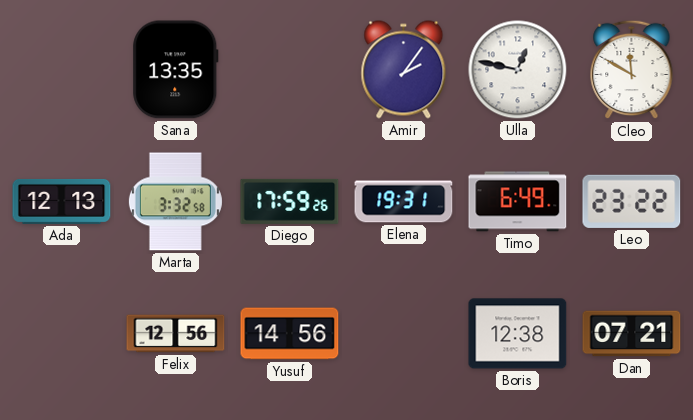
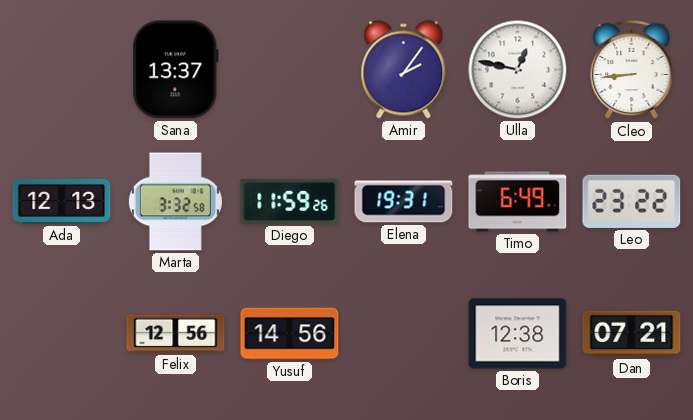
Sana: 13:35 -> 13:37 (176, 70)
Cleo: 11:50 -> 8:44 (632, 70)
Diego: 17:59 -> 11:59 (290, 201)
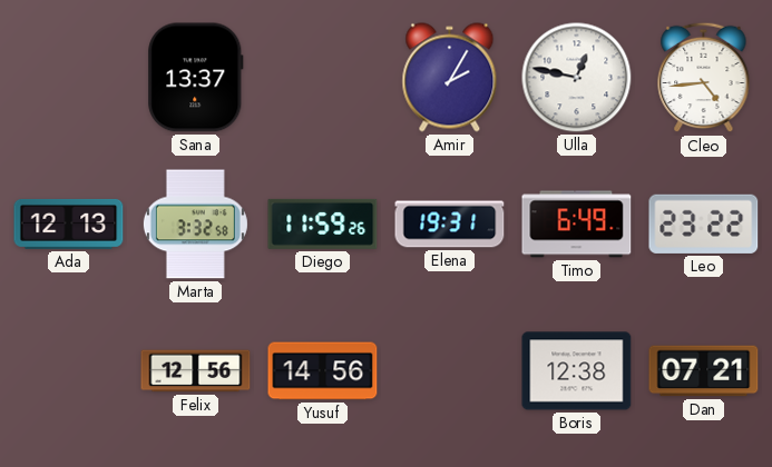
Amir: 2:06 -> 2:05 (450, 78)
Cleo: 8:44 -> 4:44 (704, 78)
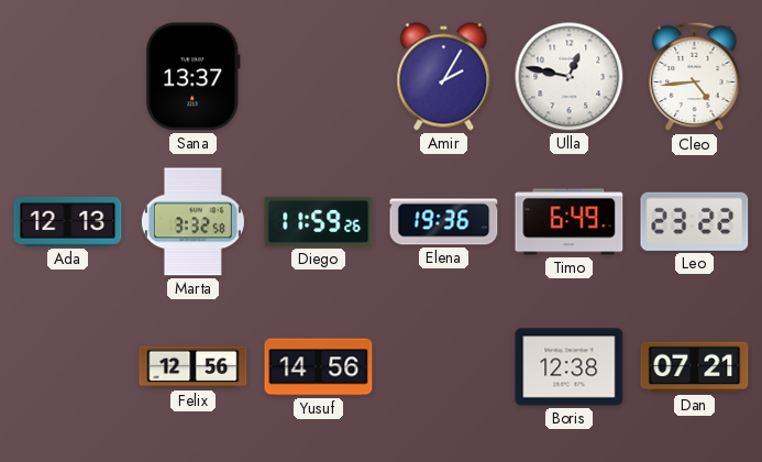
Elena: 19:31 -> 19:36 (444, 222)
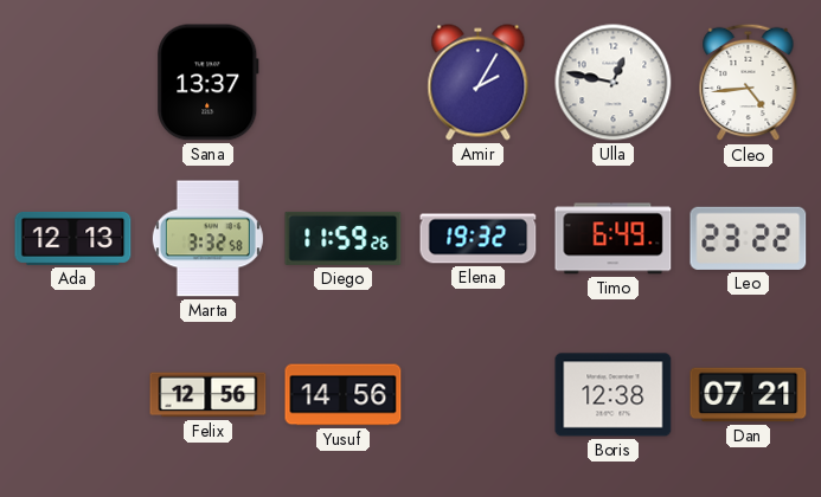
Elena: 19:36 -> 19:32 (479, 239)
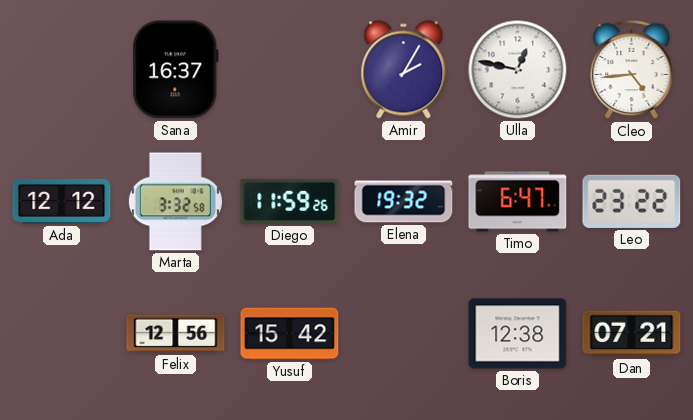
Sana: 13:37 -> 16:37 (176, 70)
Ada: 12:13 -> 12:12 (62, 201)
Timo: 6:49 -> 6:47 (518, 202)
Yusuf: 14:56 -> 15:42 (290, 334)
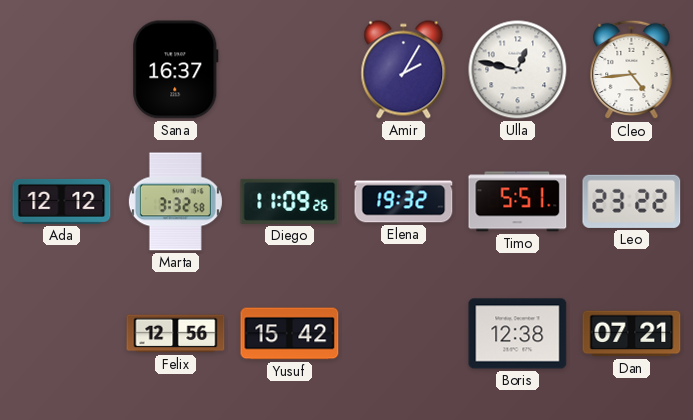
Diego: 11:59 -> 11:09 (290, 201)
Timo: 6:47 -> 5:51 (518, 202)
